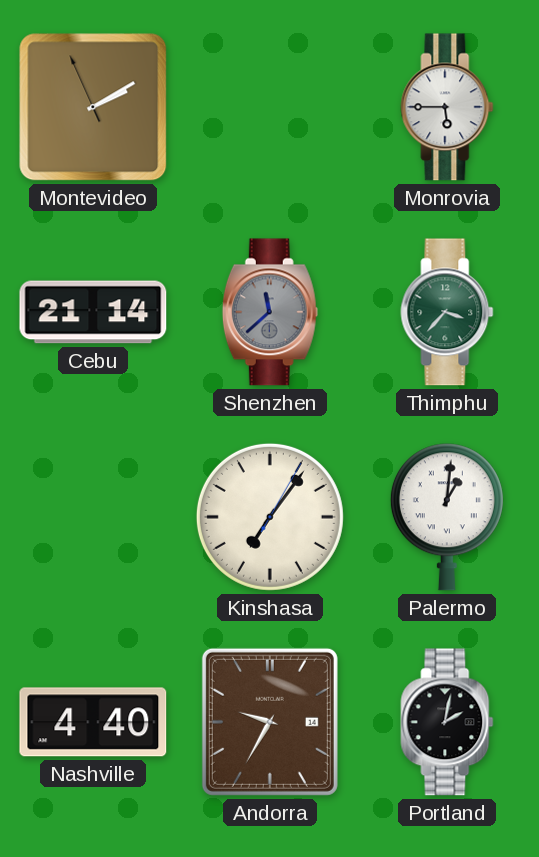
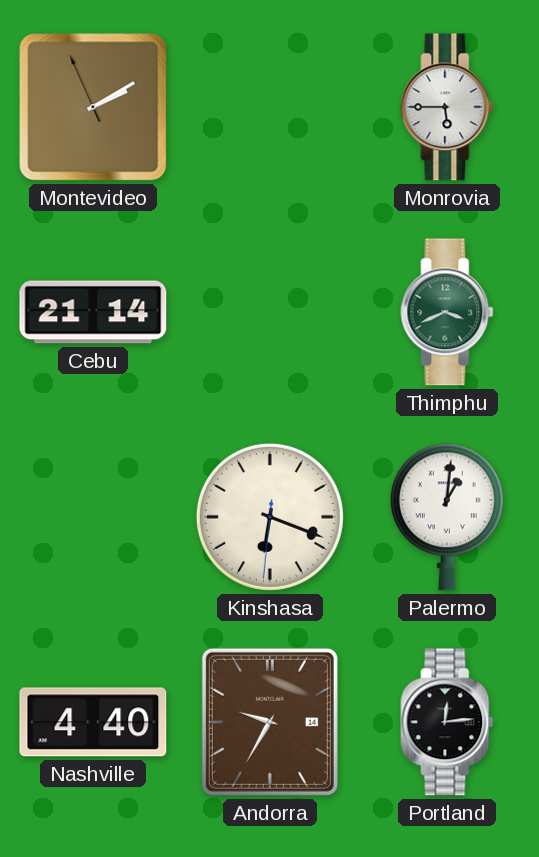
Shenzhen: 11:38 -> none (270, 312)
Thimphu: 3:37 -> 3:41 (447, 312)
Kinshasa: 7:06 -> 6:18 (270, 517)
Portland: 2:02 -> 12:14 (447, 722)
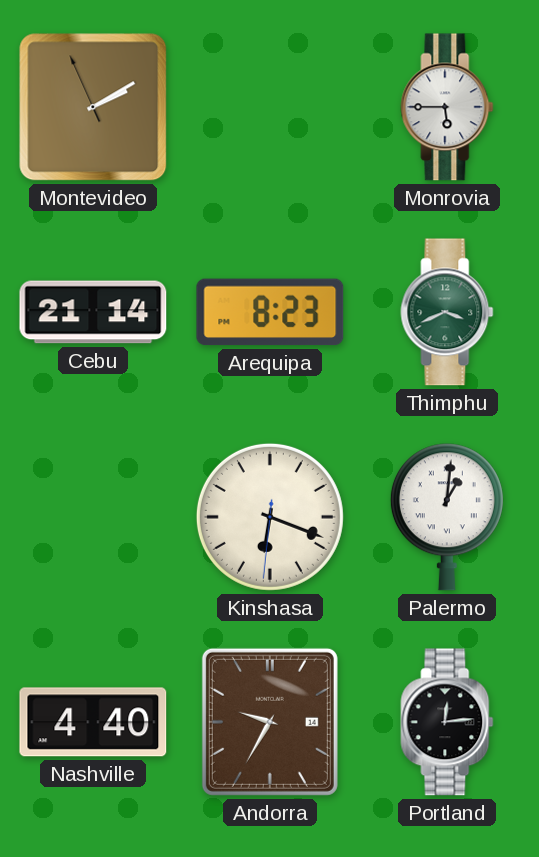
Arequipa: none -> 8:23 (270, 312)
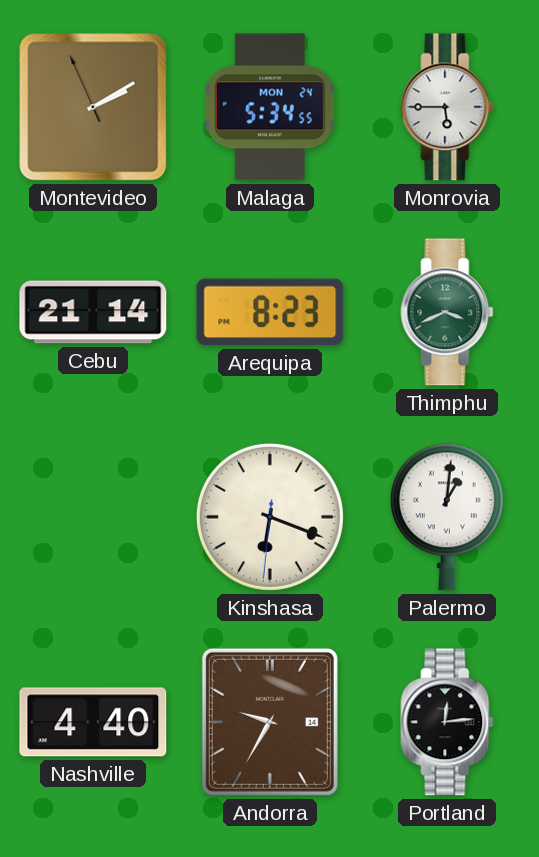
Malaga: none -> 5:34 (270, 107)
